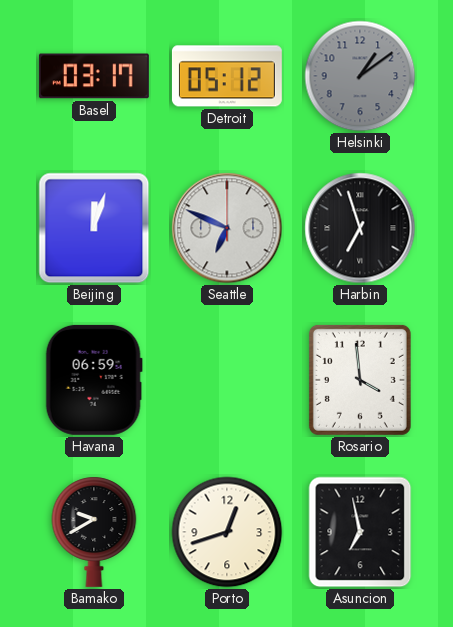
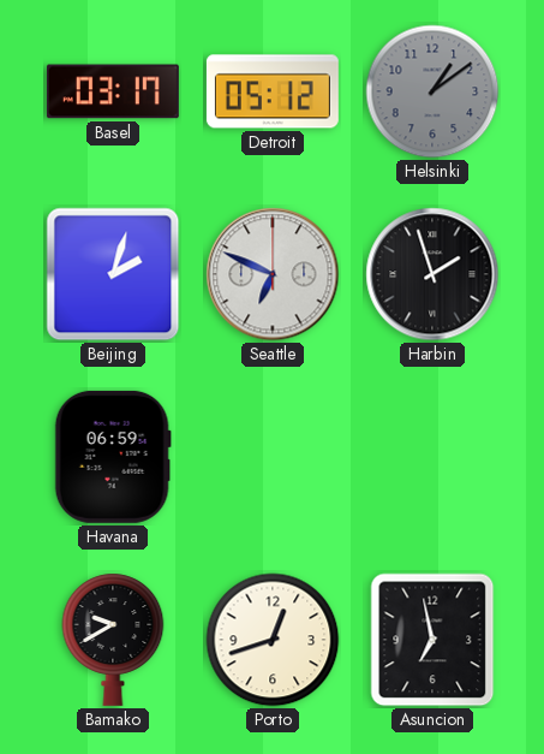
Beijing: 12:03 -> 2:03 (113, 274)
Harbin: 6:57 -> 1:57 (432, 274)
Rosario: 3:59 -> none (360, 380)
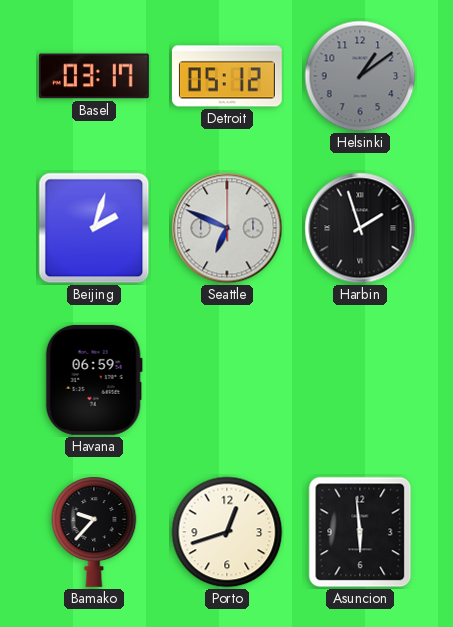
Bamako: 9:40 -> 9:37 (94, 532)
Asuncion: 6:58 -> 5:59 (360, 532)
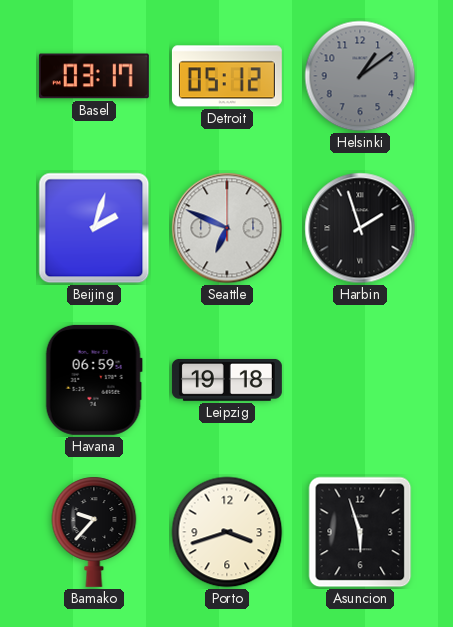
Leipzig: none -> 19:18 (227, 380)
Porto: 12:42 -> 3:42 (227, 532)
Asuncion: 5:59 -> 5:57 (360, 532)
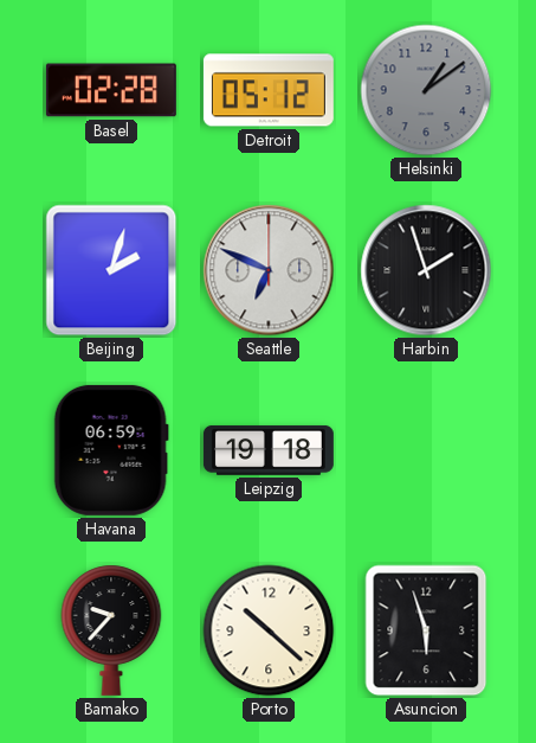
Basel: 03:17 -> 02:28 (111, 90)
Porto: 3:42 -> 10:22 (269, 630)
